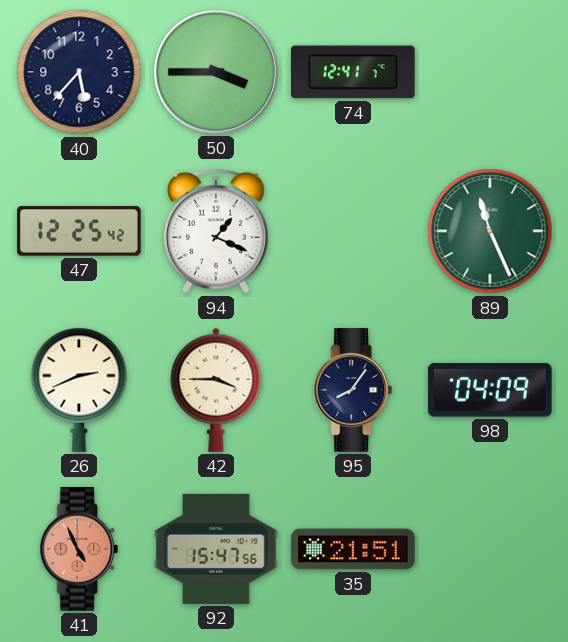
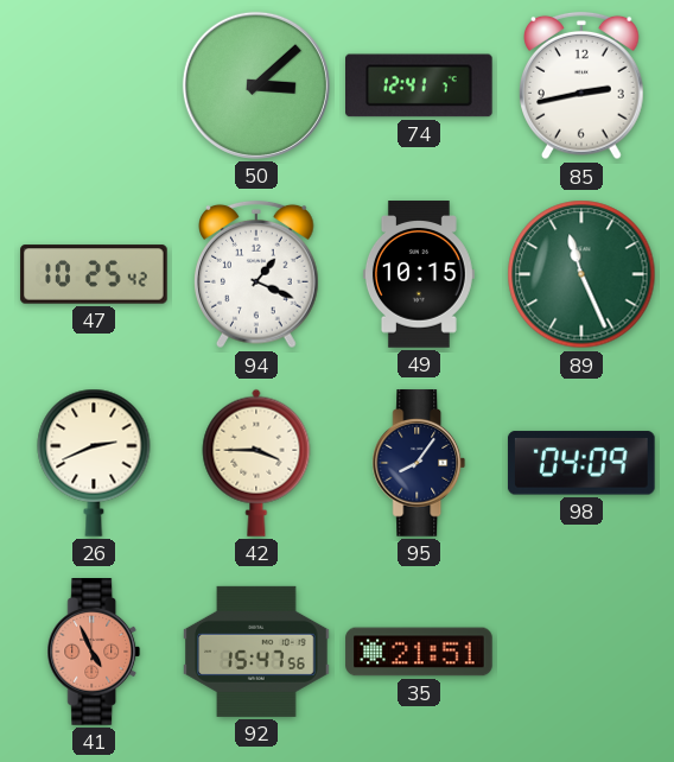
40: 5:37 -> none (79, 72)
50: 3:45 -> 3:08 (256, 85)
85: none -> 2:43 (583, 85)
47: 12:25 -> 10:25 (94, 274)
49: none -> 10:15 (419, 274)
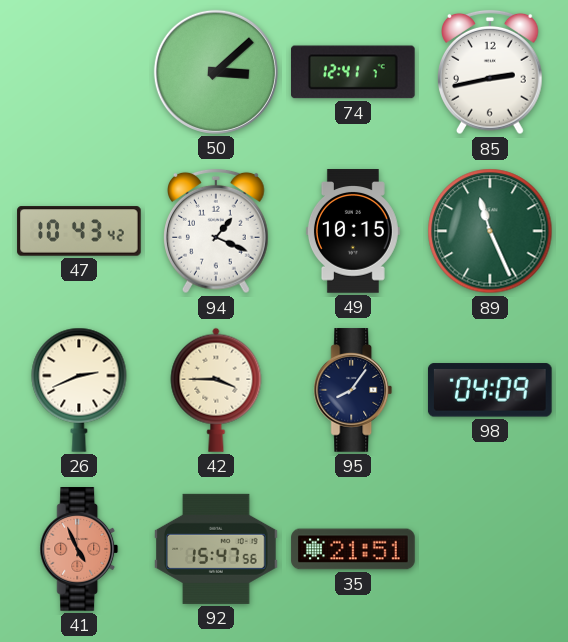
47: 10:25 -> 10:43 (79, 231)
